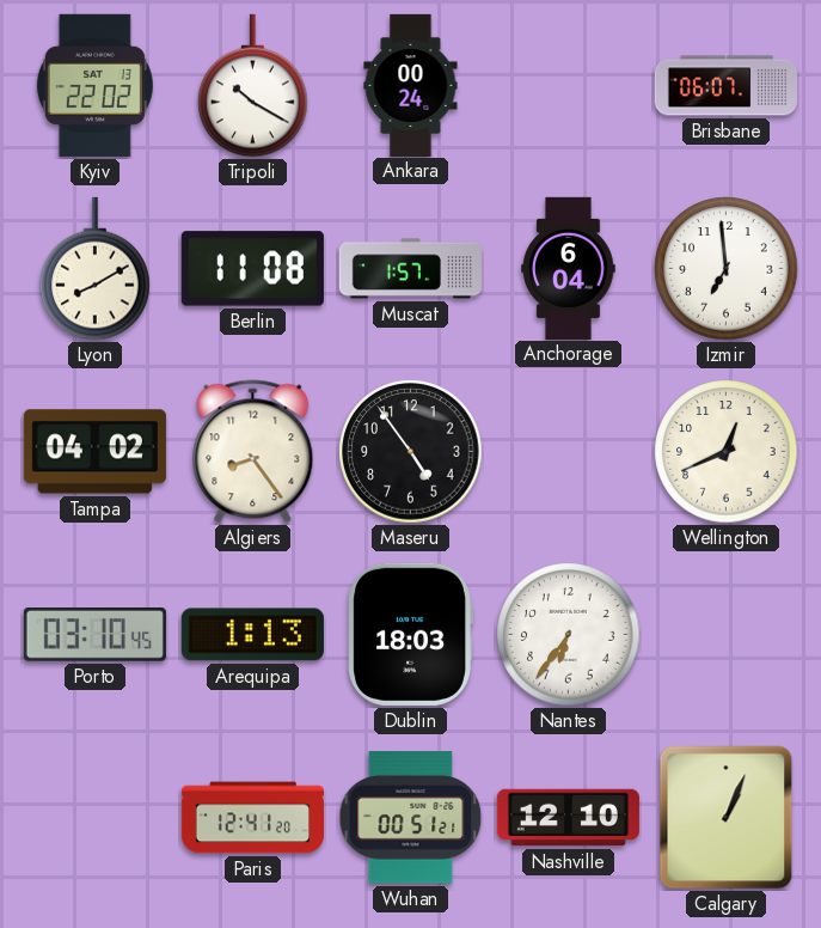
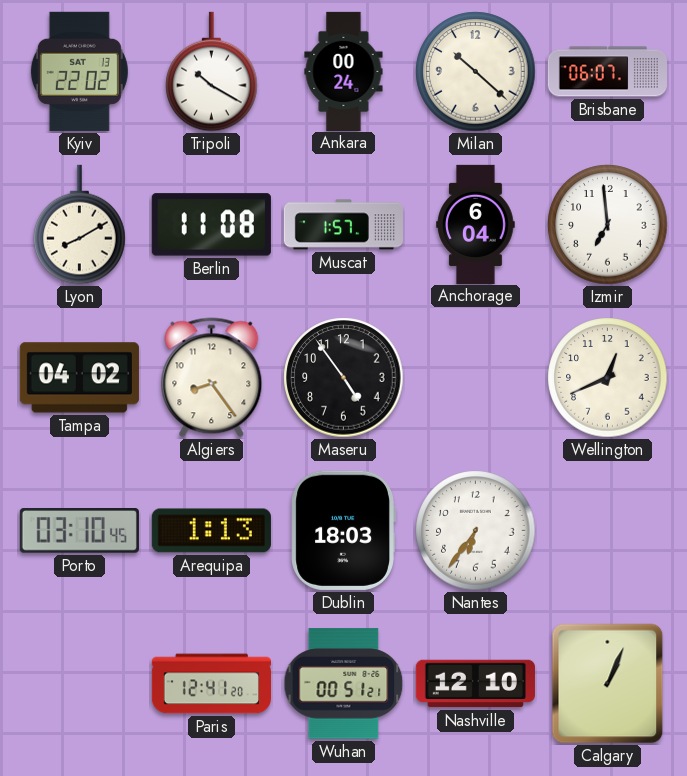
Milan: none -> 10:22 (476, 72)
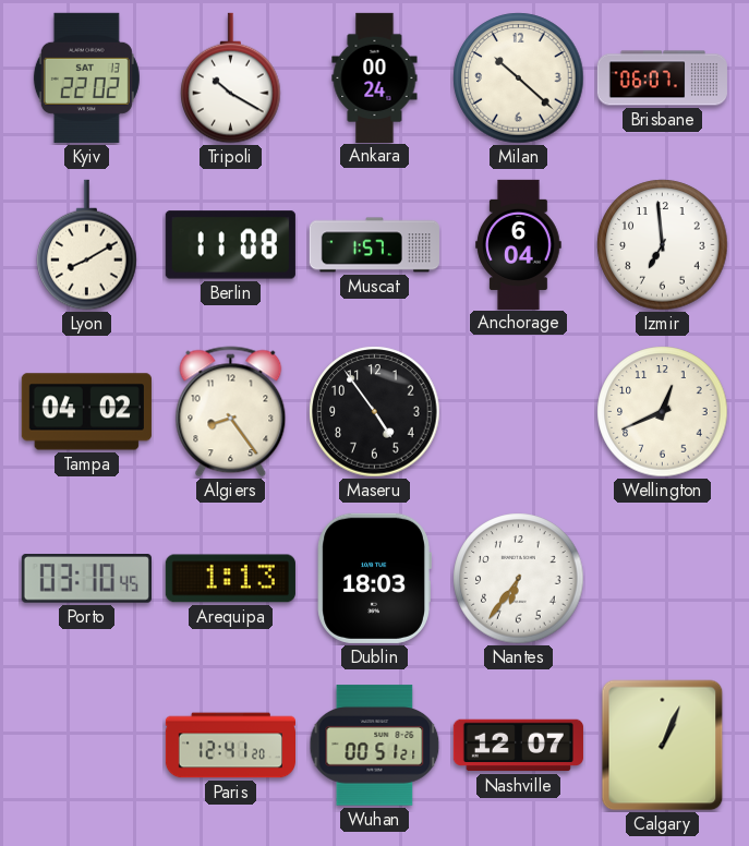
Nashville: 12:10 -> 12:07 (518, 746)
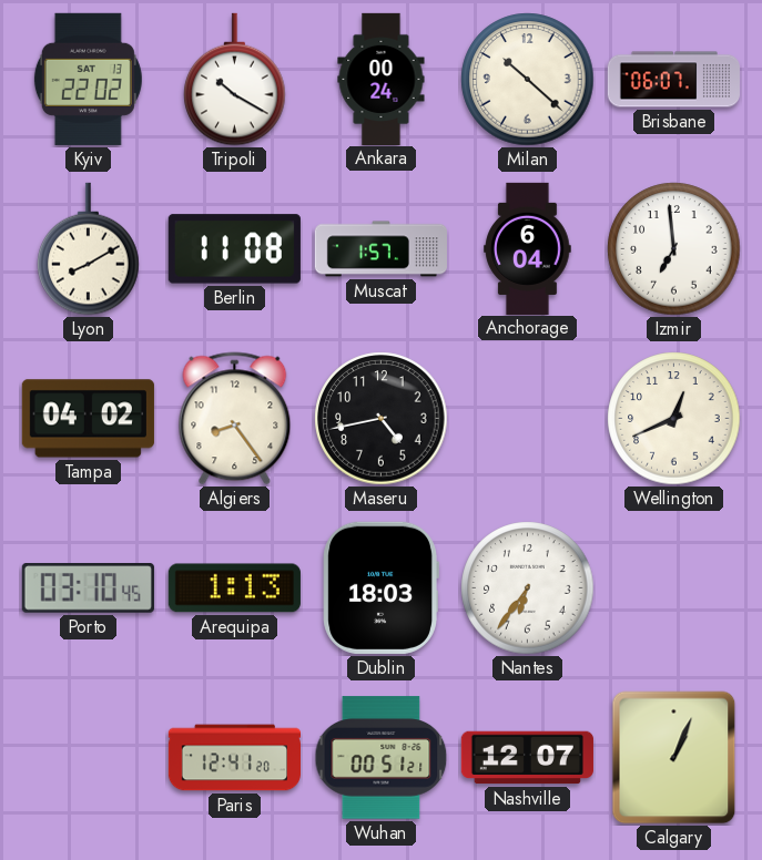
Maseru: 4:54 -> 4:43 (382, 419)
